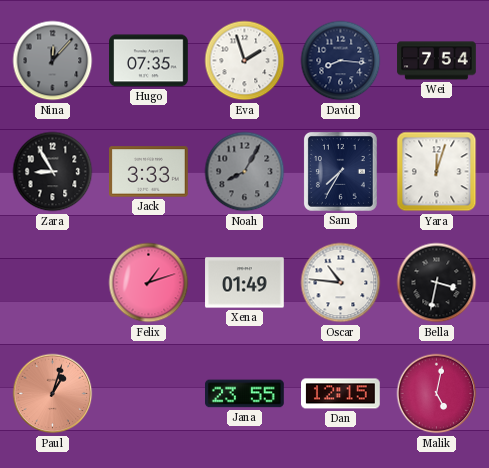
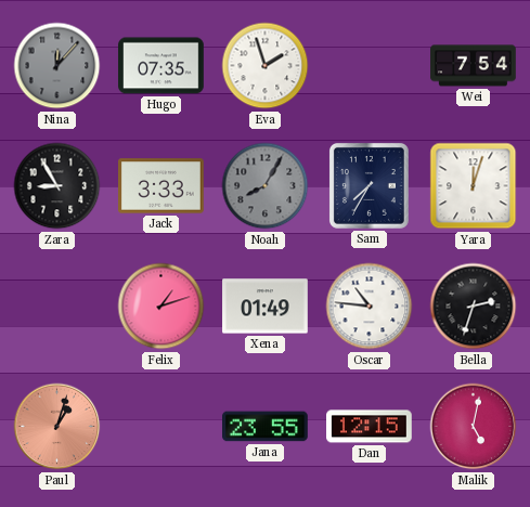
David: 8:16 -> none (341, 61)
Bella: 3:32 -> 2:33 (474, 307)
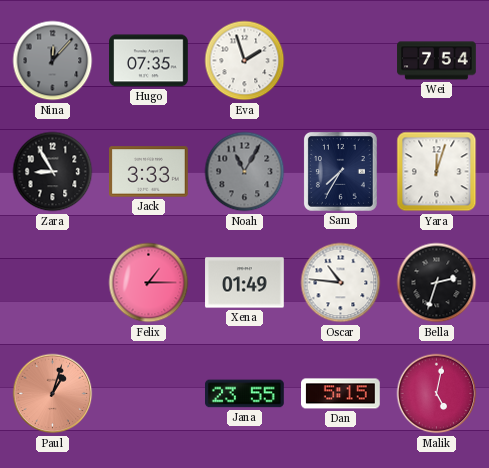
Noah: 8:05 -> 11:05 (245, 172)
Felix: 1:12 -> 1:15 (149, 283)
Dan: 12:15 -> 5:15 (341, 394)
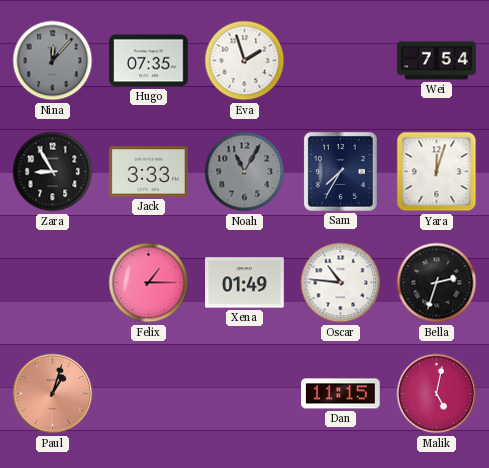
Jana: 23:55 -> none (245, 394)
Dan: 5:15 -> 11:15 (341, 394)
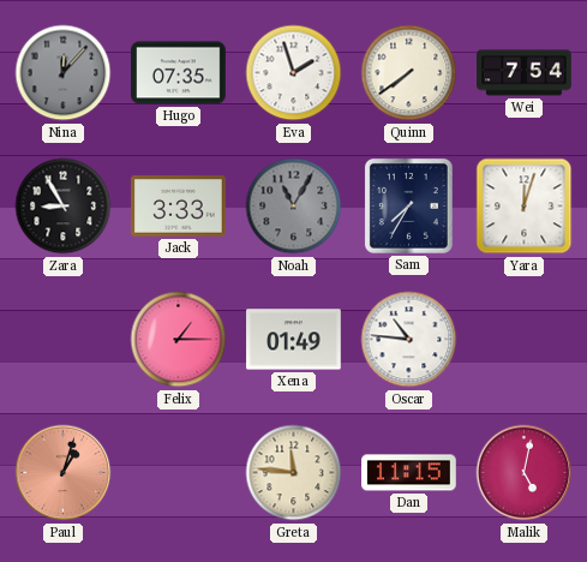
Quinn: none -> 7:39 (409, 73)
Bella: 2:33 -> none (437, 283)
Greta: none -> 11:46 (294, 473)
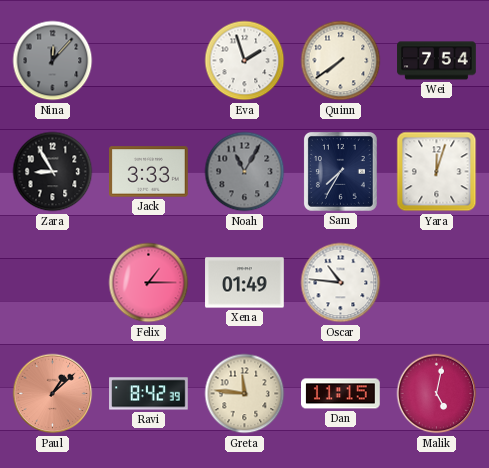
Hugo: 07:35 -> none (179, 73)
Paul: 1:03 -> 1:08 (53, 394)
Ravi: none -> 8:42 (149, 394)
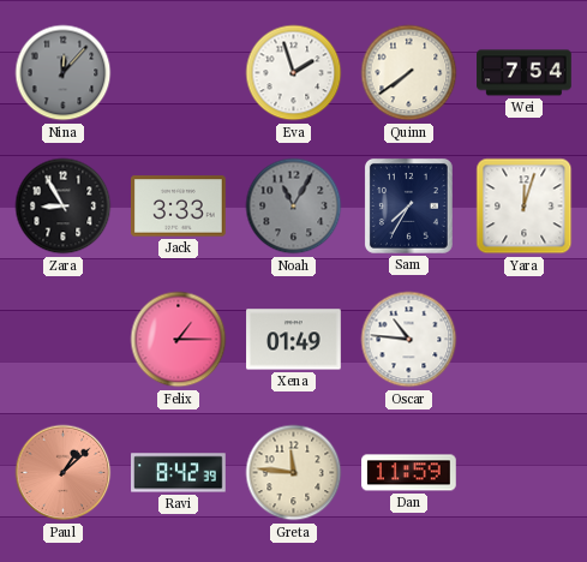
Dan: 11:15 -> 11:59 (409, 473)
Malik: 5:02 -> none (437, 394)
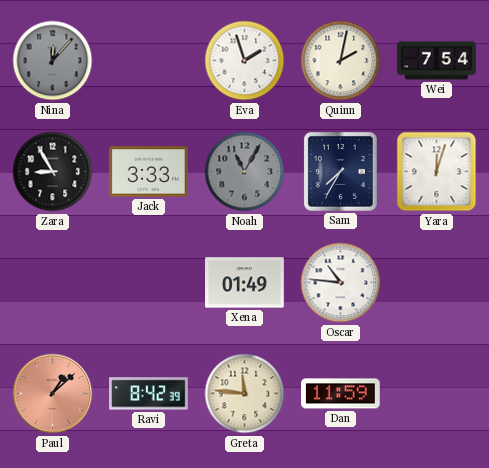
Quinn: 7:39 -> 2:02 (341, 61)
Felix: 1:15 -> none (179, 340)
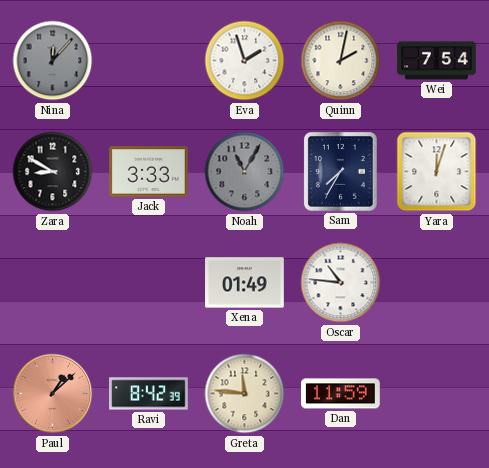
Zara: 8:55 -> 8:50 (53, 172)
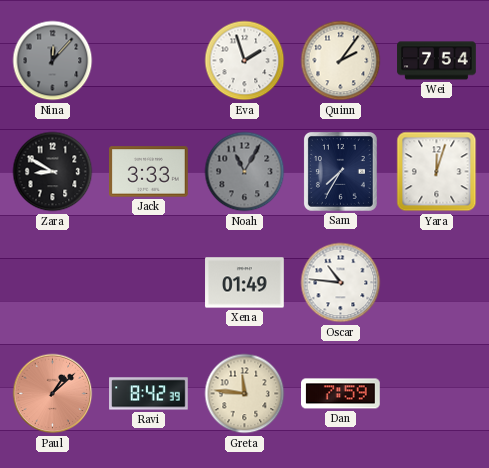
Quinn: 2:02 -> 2:06 (341, 61)
Dan: 11:59 -> 7:59 (341, 394)
